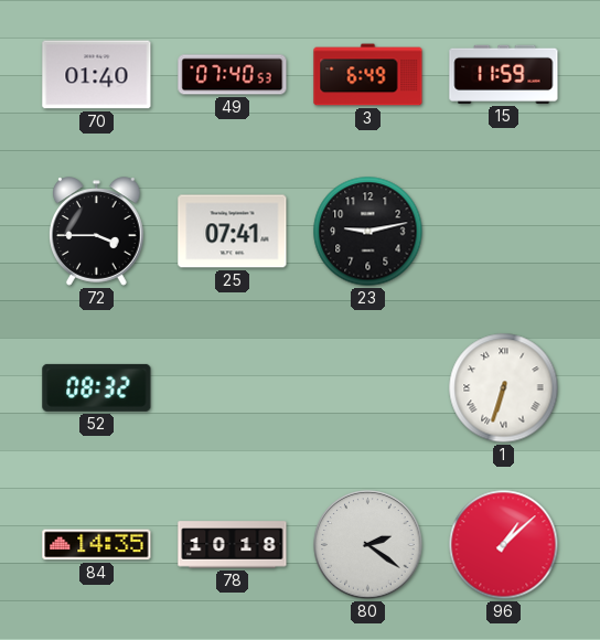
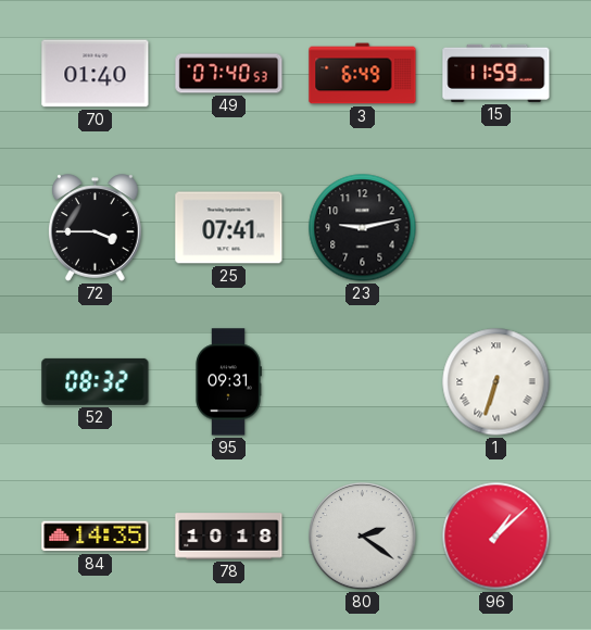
95: none -> 09:31 (228, 382)
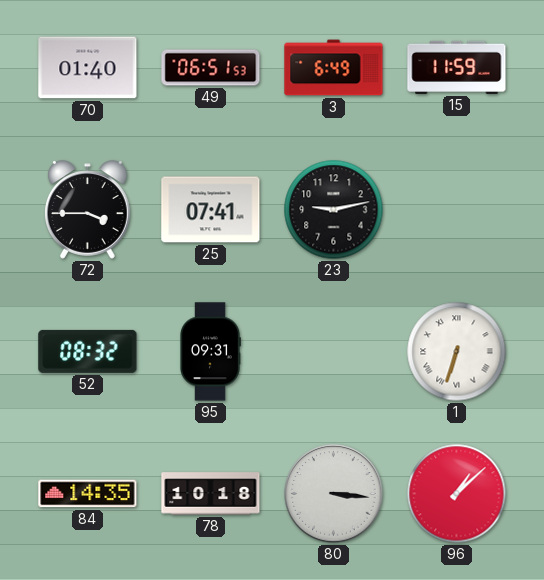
49: 07:40 -> 06:51 (211, 68)
80: 2:21 -> 3:16 (334, 494)
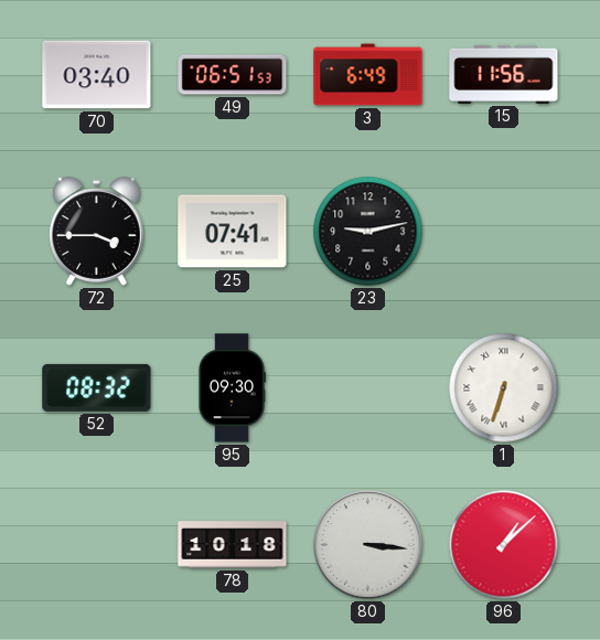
70: 01:40 -> 03:40 (97, 75)
15: 11:59 -> 11:56 (504, 74)
95: 09:31 -> 09:30 (232, 388)
84: 14:35 -> none (88, 494)
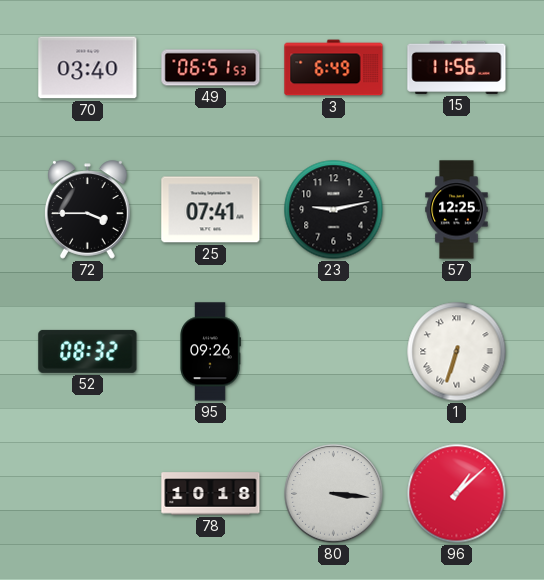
57: none -> 12:25 (457, 210)
95: 09:30 -> 09:26 (210, 352)
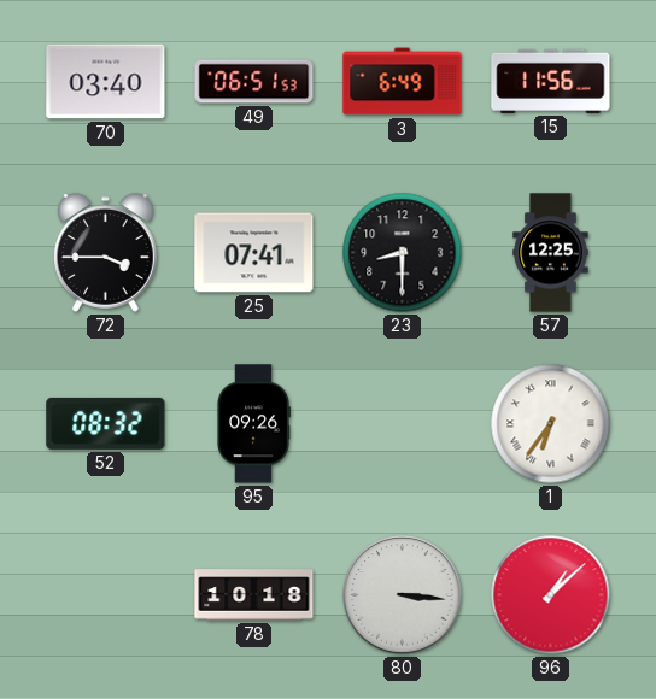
23: 9:13 -> 8:30 (403, 253)
1: 6:33 -> 6:36 (551, 424)
